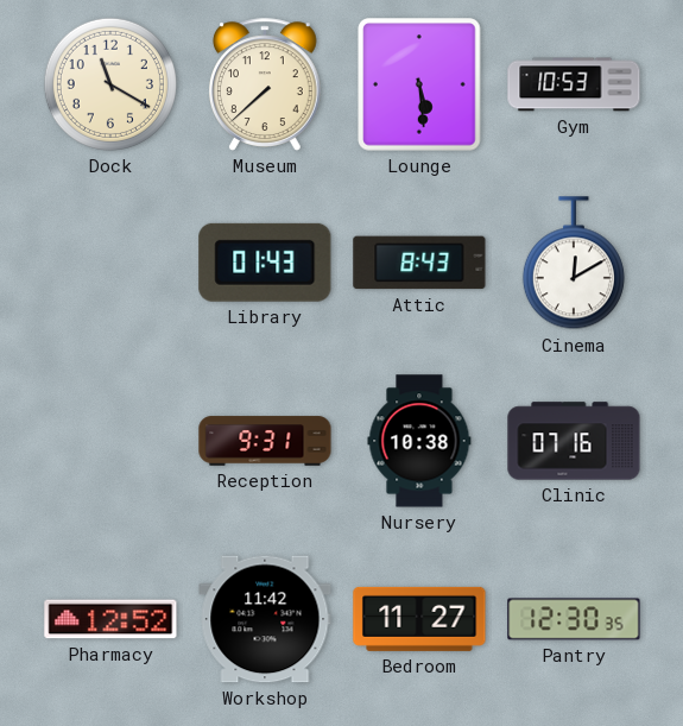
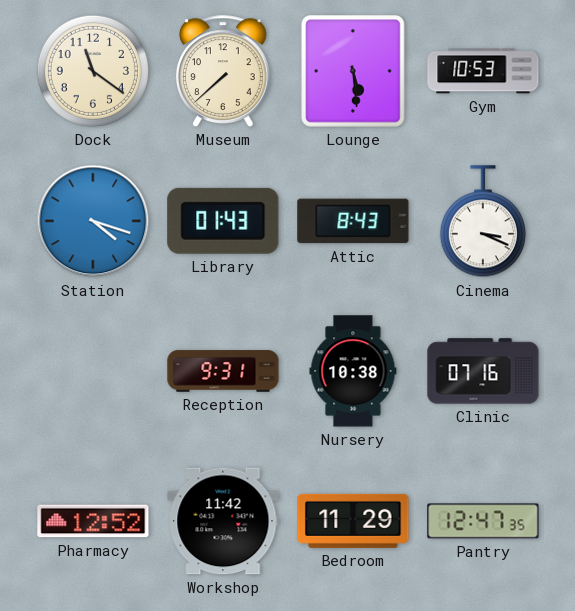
Dock: 11:20 -> 11:21 (93, 71)
Station: none -> 4:18 (93, 221)
Cinema: 12:10 -> 3:19 (483, 222)
Bedroom: 11:27 -> 11:29 (353, 521)
Pantry: 12:30 -> 12:47 (483, 521)
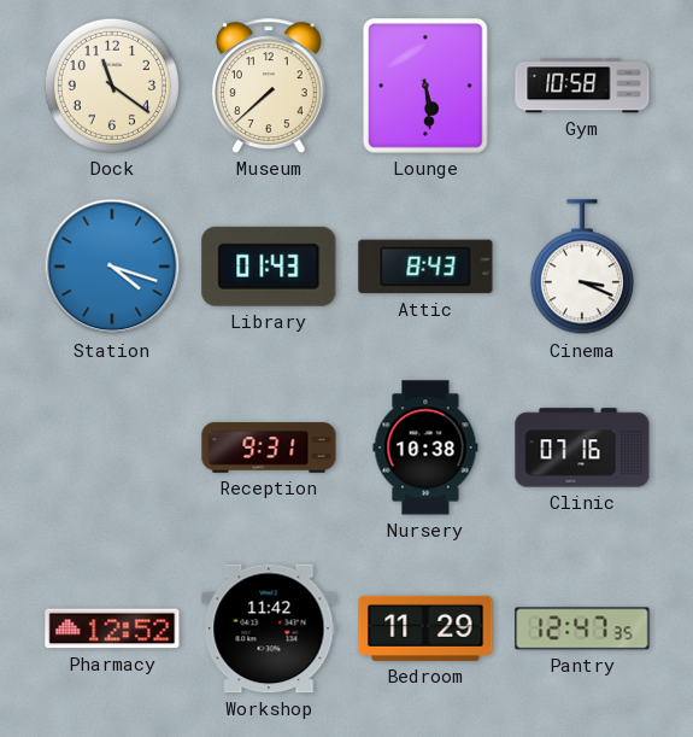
Gym: 10:53 -> 10:58 (582, 86)
